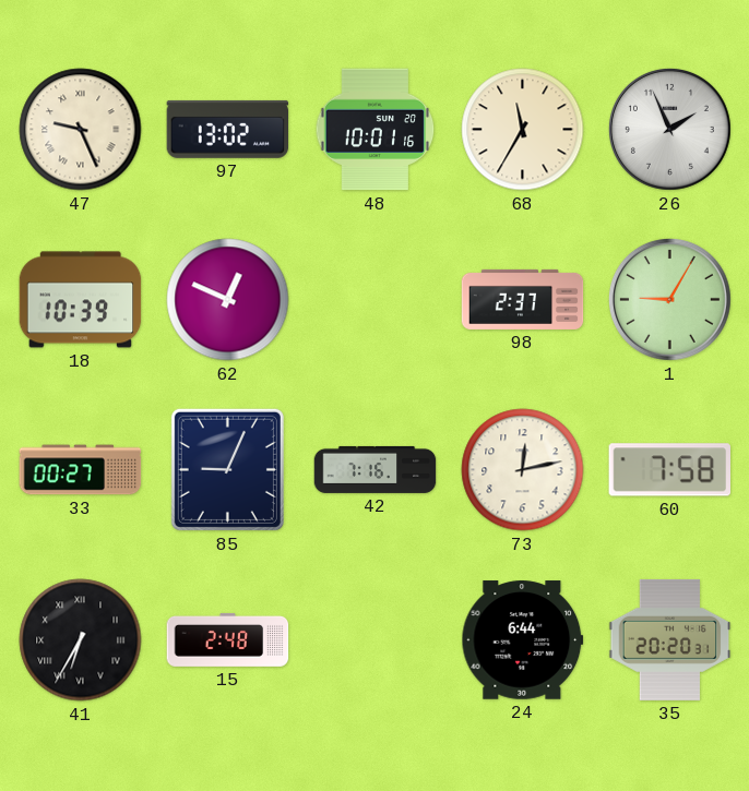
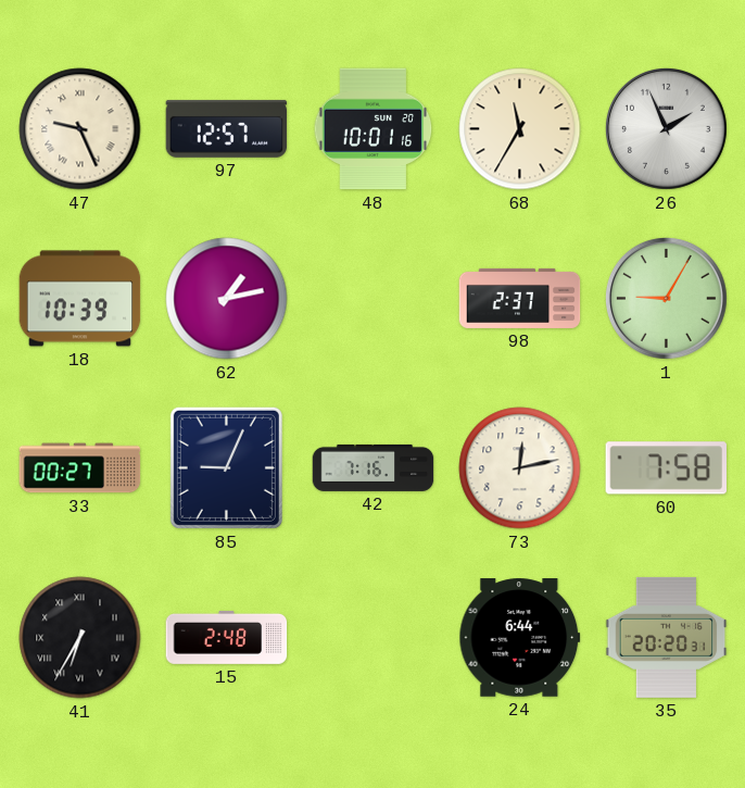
97: 13:02 -> 12:57 (227, 128)
62: 12:49 -> 1:13 (227, 299)
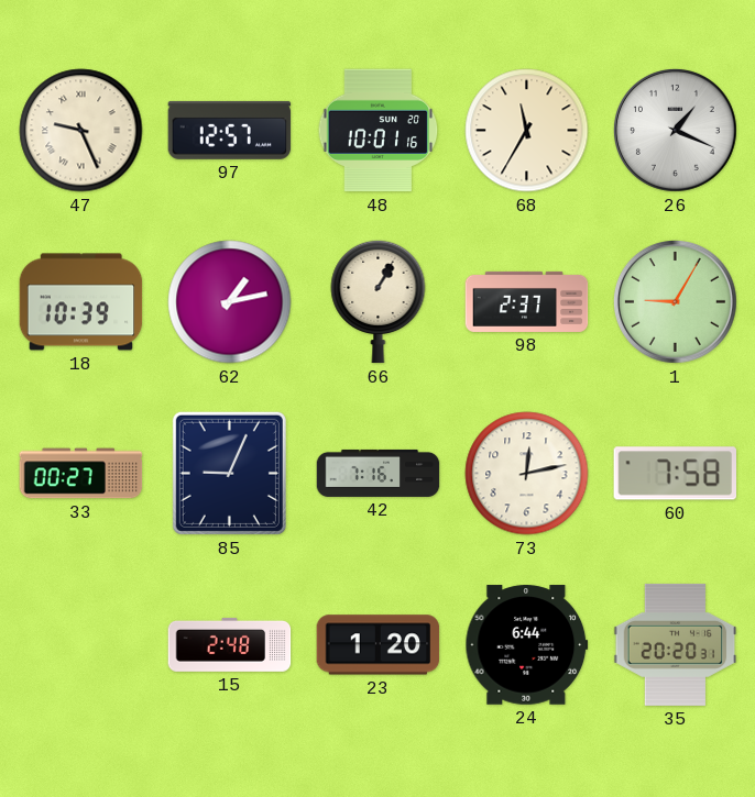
26: 1:56 -> 1:19 (675, 130)
66: none -> 1:05 (379, 301)
41: 6:35 -> none (80, 638)
23: none -> 1:20 (379, 645)
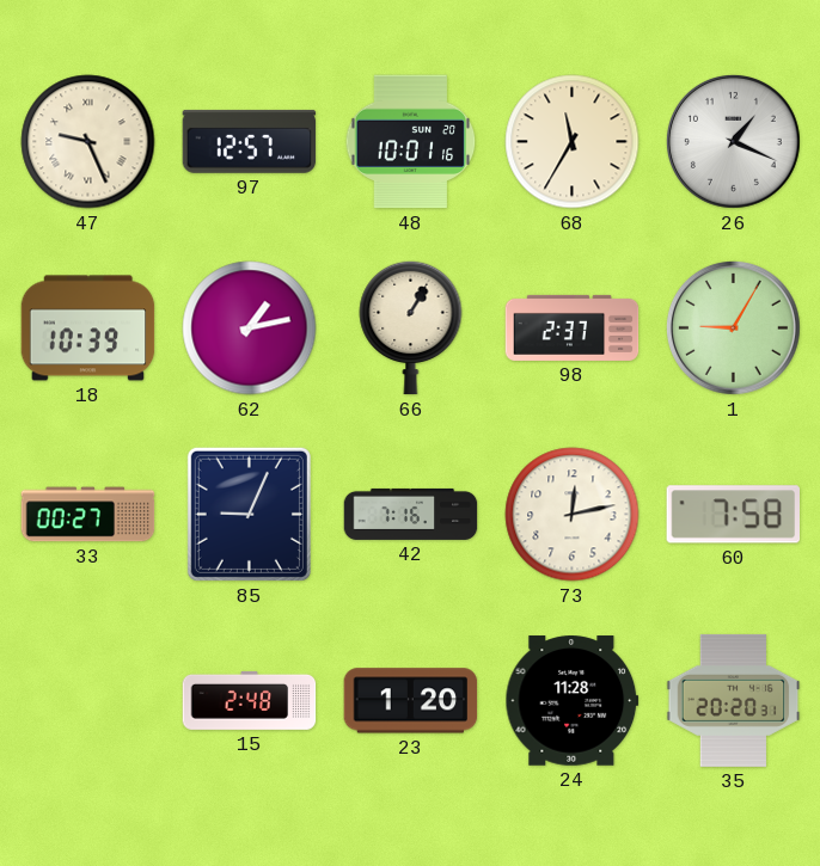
24: 6:44 -> 11:28 (573, 701)
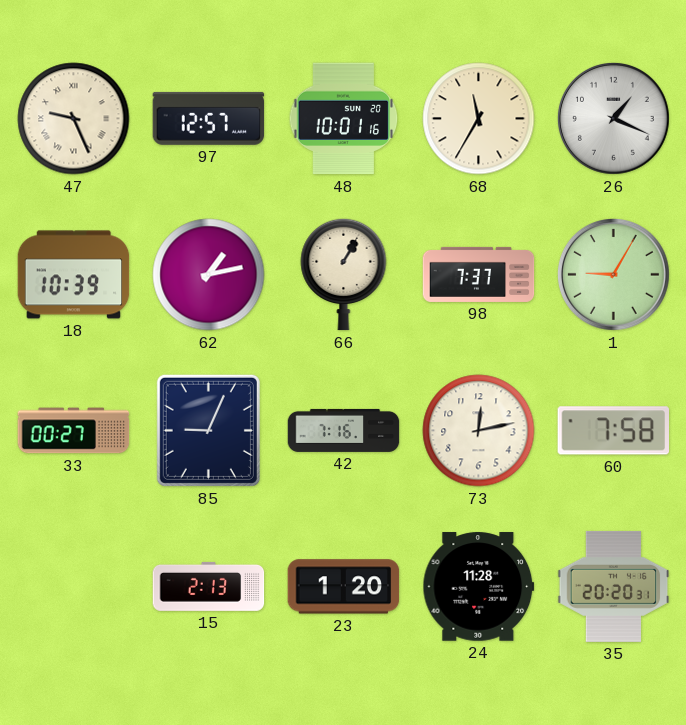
98: 2:37 -> 7:37 (479, 274)
15: 2:48 -> 2:13 (209, 586)
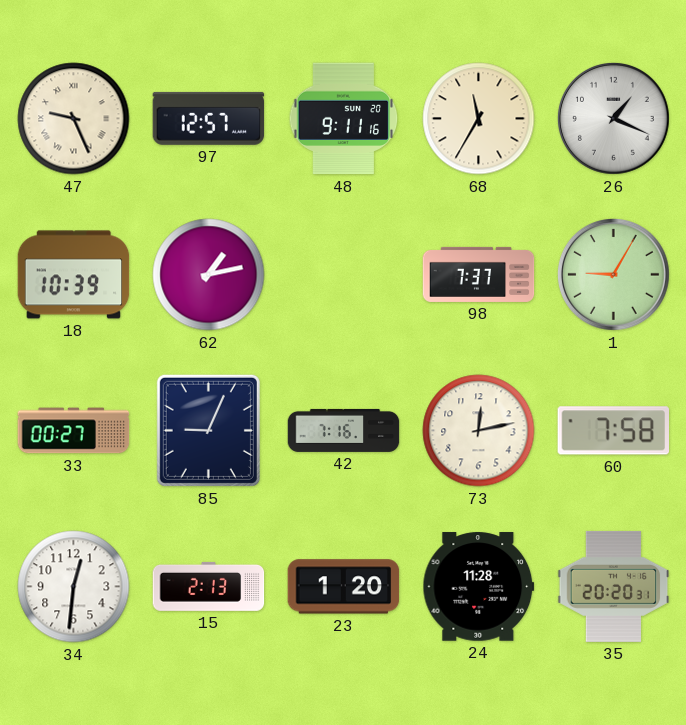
48: 10:01 -> 9:11 (344, 119)
66: 1:05 -> none (344, 274)
34: none -> 12:31 (74, 587)
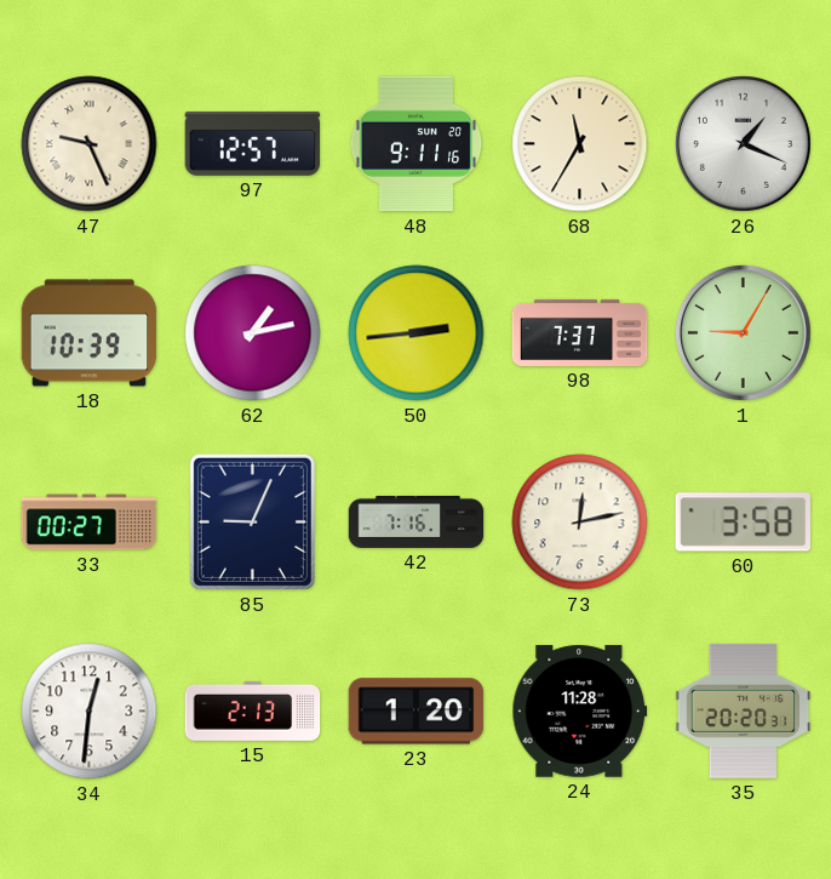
50: none -> 2:44 (417, 333)
60: 7:58 -> 3:58 (743, 523)
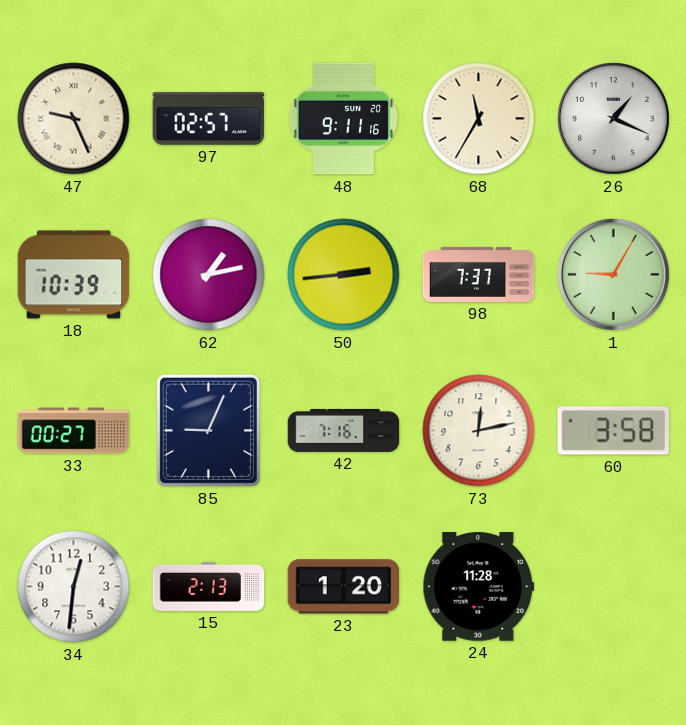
97: 12:57 -> 02:57 (209, 118)
35: 20:20 -> none (744, 710)
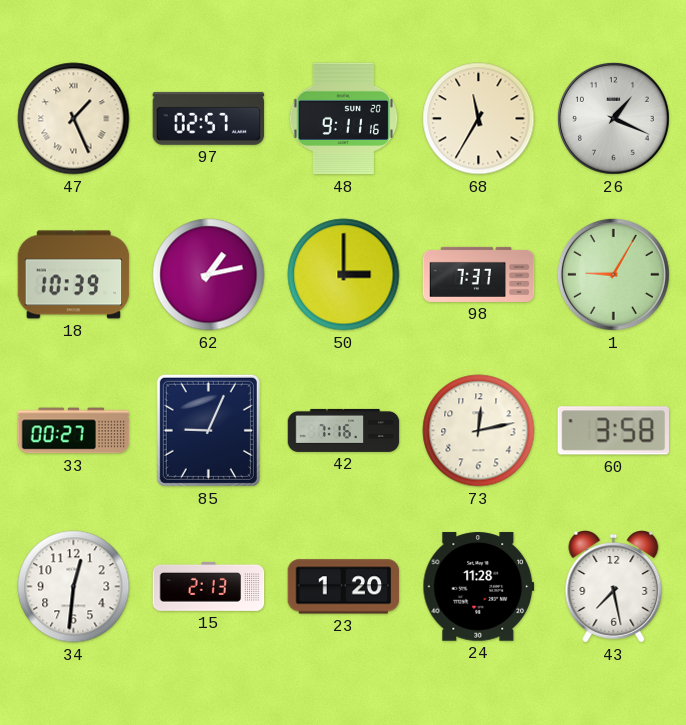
47: 9:26 -> 1:26 (74, 119)
50: 2:44 -> 3:00 (344, 275)
43: none -> 7:28 (614, 587)
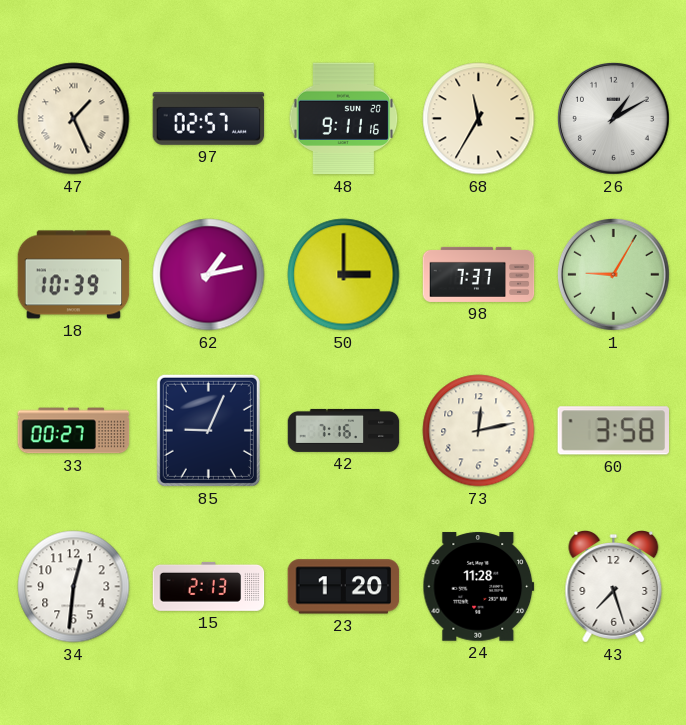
26: 1:19 -> 1:10 (613, 118)
43: 7:28 -> 7:27 (614, 587)
